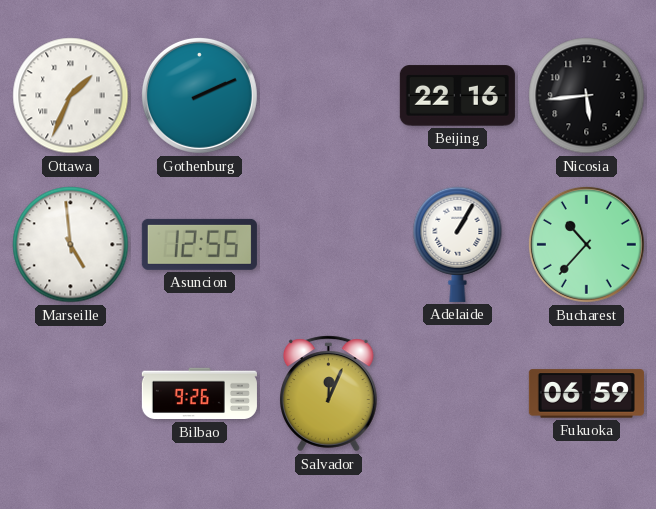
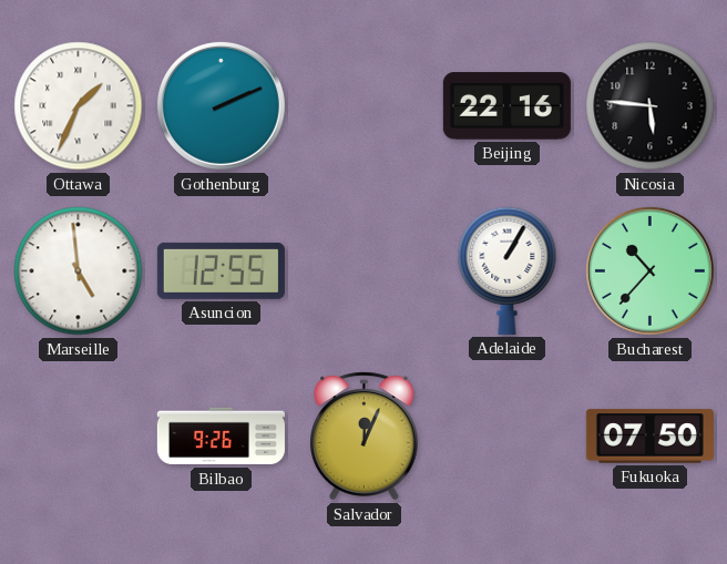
Nicosia: 5:44 -> 5:46 (651, 106)
Fukuoka: 06:59 -> 07:50 (649, 437)
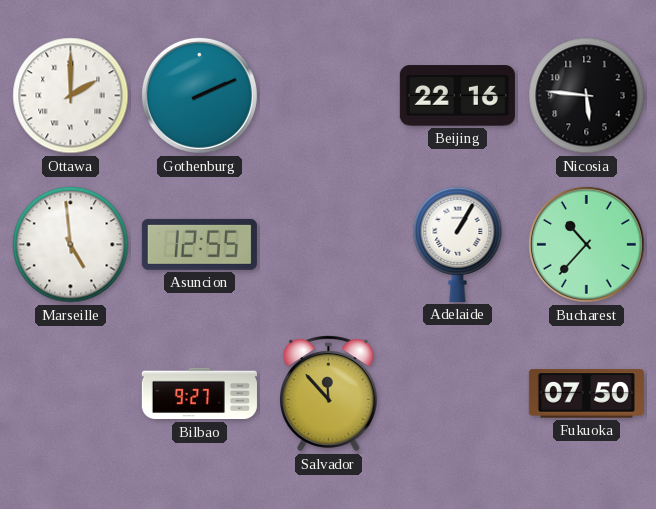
Ottawa: 1:34 -> 2:00 (71, 96)
Bilbao: 9:26 -> 9:27 (199, 394)
Salvador: 12:04 -> 11:53 (329, 394)
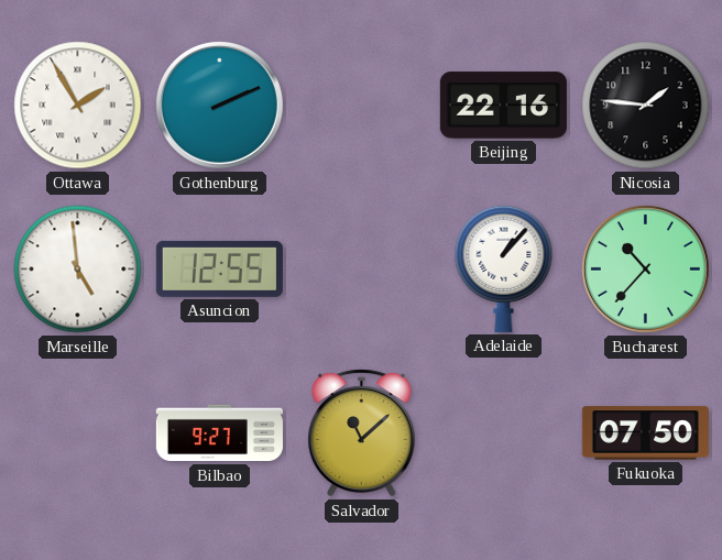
Ottawa: 2:00 -> 1:55 (78, 106)
Nicosia: 5:46 -> 1:46 (646, 106)
Adelaide: 1:05 -> 1:07 (504, 268)
Salvador: 11:53 -> 11:08 (362, 433)
